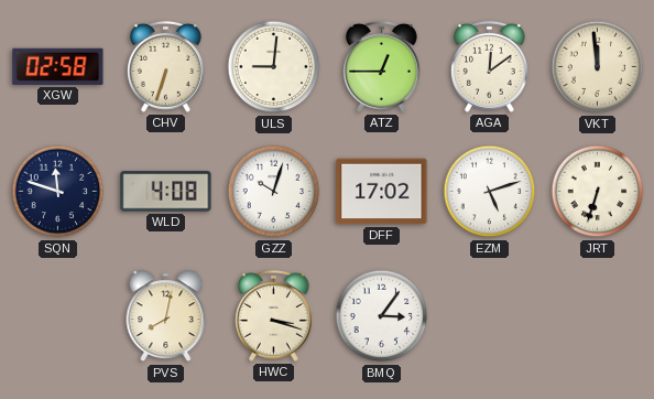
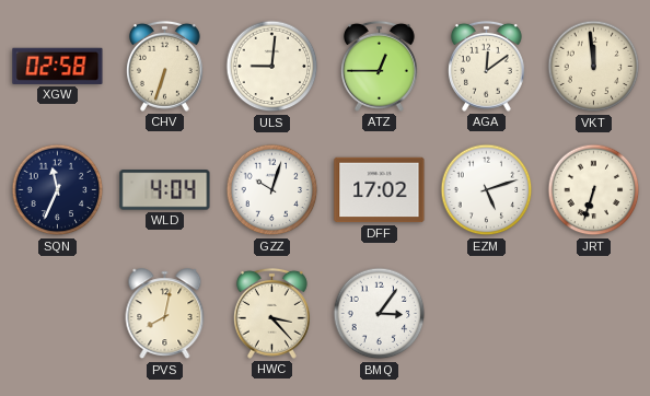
SQN: 11:48 -> 11:34 (58, 190)
WLD: 4:08 -> 4:04 (165, 190)
HWC: 3:18 -> 3:23 (271, 313)
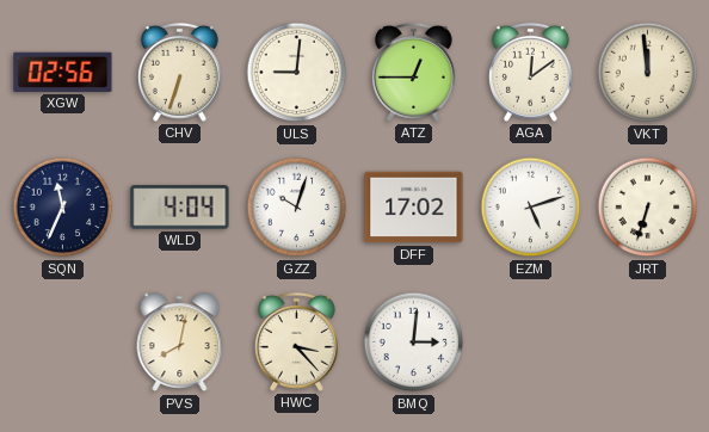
XGW: 02:58 -> 02:56 (63, 72)
BMQ: 3:06 -> 3:01 (414, 342)
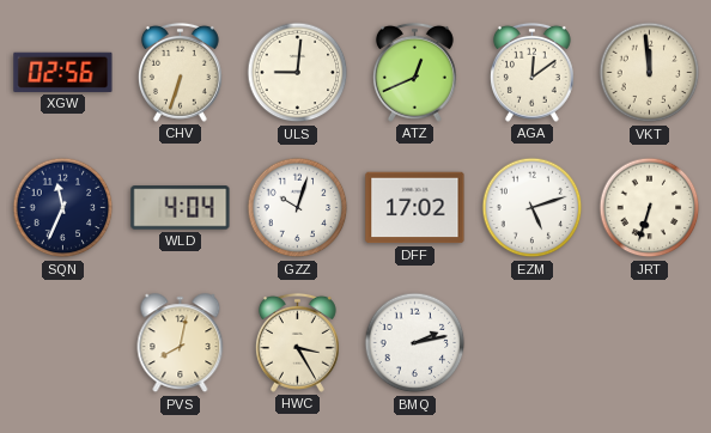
ATZ: 12:45 -> 12:41 (414, 72)
HWC: 3:23 -> 3:25 (297, 342)
BMQ: 3:01 -> 2:13 (415, 343)
